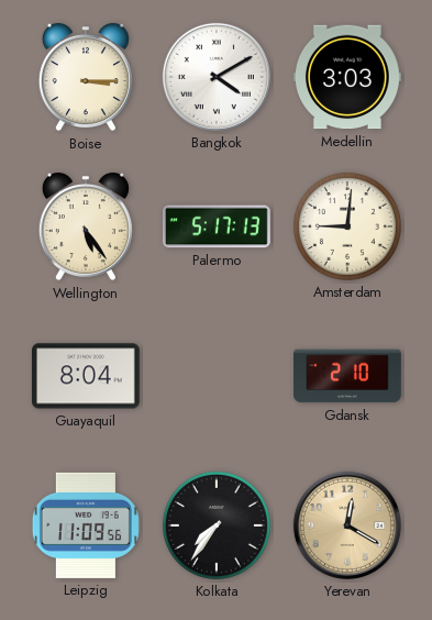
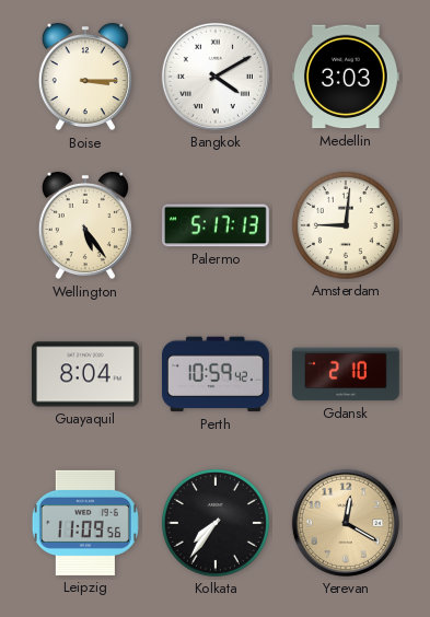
Perth: none -> 10:59 (217, 374)
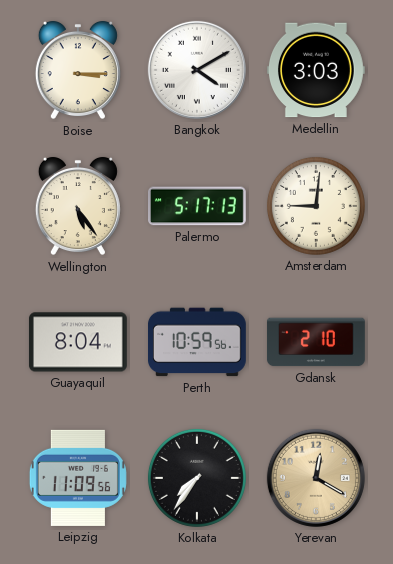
Perth: 10:59:42 -> 10:59:56 (198, 342)
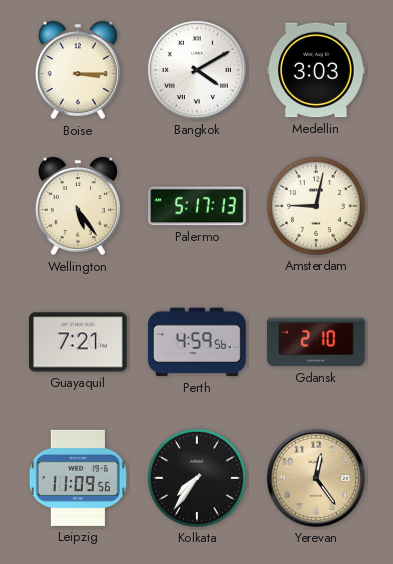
Amsterdam: 9:01 -> 9:02 (316, 206)
Guayaquil: 8:04 -> 7:21 (78, 342)
Perth: 10:59 -> 4:59 (198, 342)
Yerevan: 12:20 -> 12:24 (316, 478)
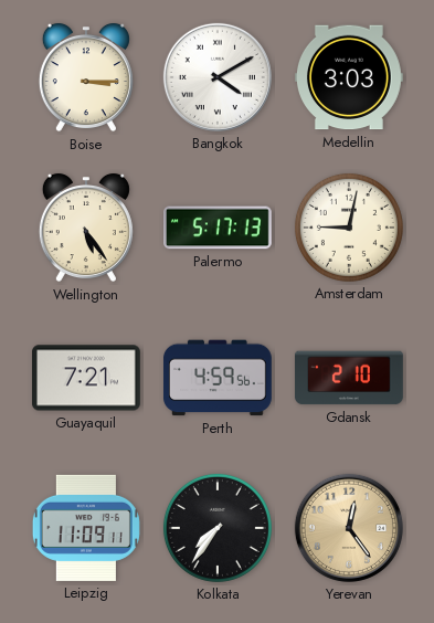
Leipzig: 11:09:56 -> 11:09:11 (86, 528)
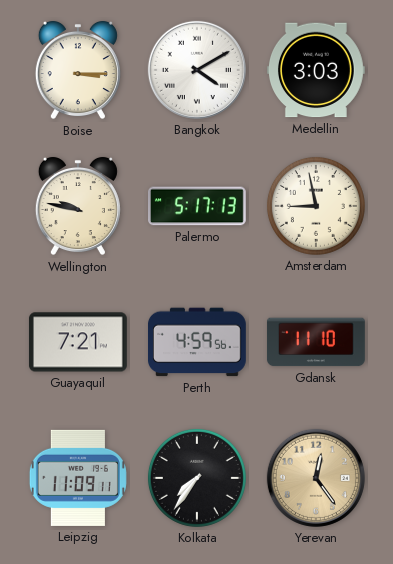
Wellington: 5:24 -> 9:47 (78, 206)
Amsterdam: 9:02 -> 8:58 (316, 206)
Gdansk: 2:10 -> 11:10 (316, 342)
